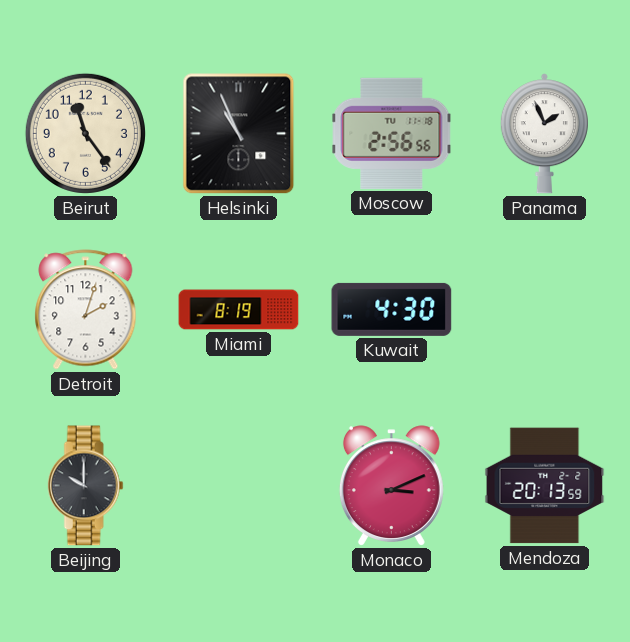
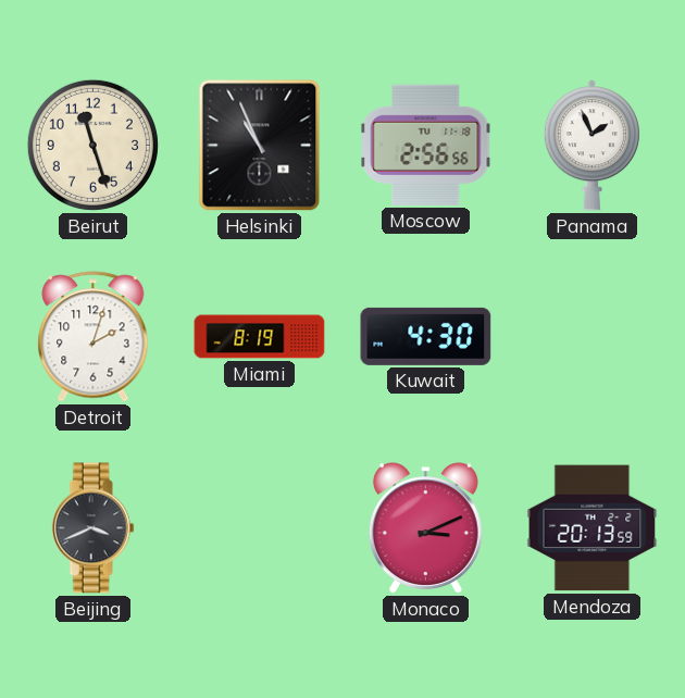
Beirut: 11:24 -> 11:27 (92, 145)
Beijing: 10:00 -> 3:41 (92, 528)
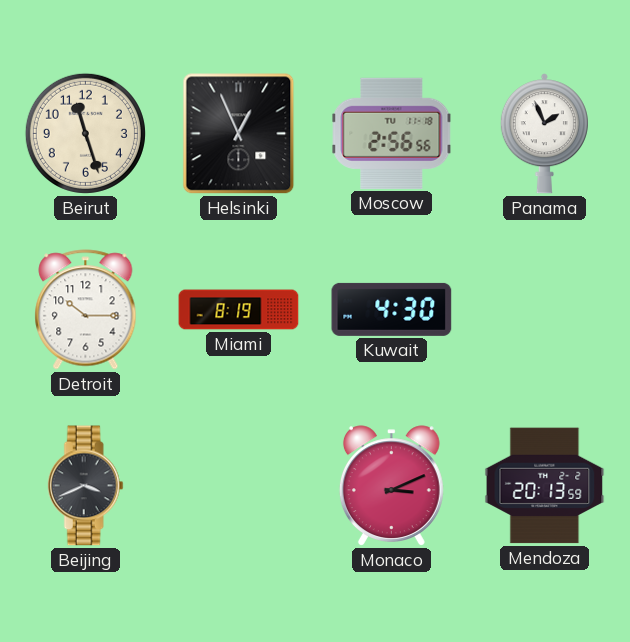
Helsinki: 10:56 -> 12:56 (239, 134)
Detroit: 2:03 -> 10:15 (86, 310)
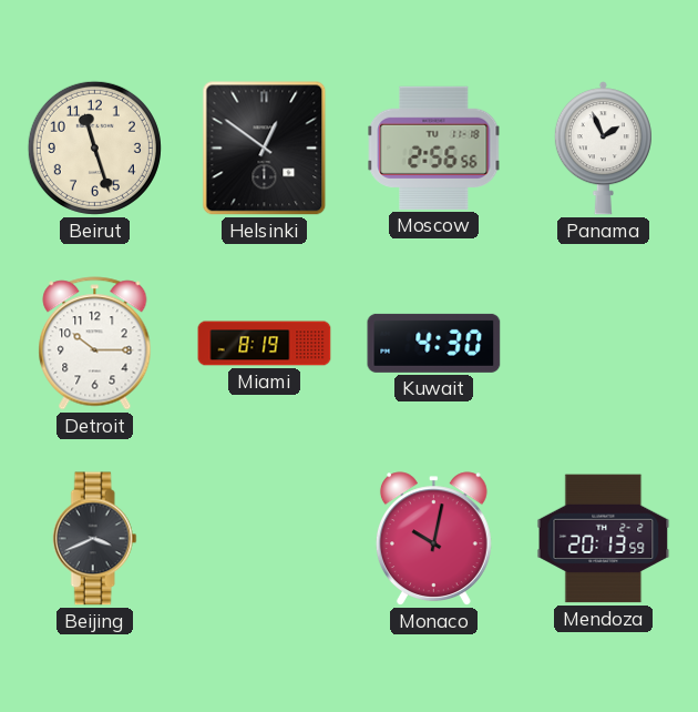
Helsinki: 12:56 -> 12:51 (265, 149)
Monaco: 3:11 -> 10:02 (433, 539)
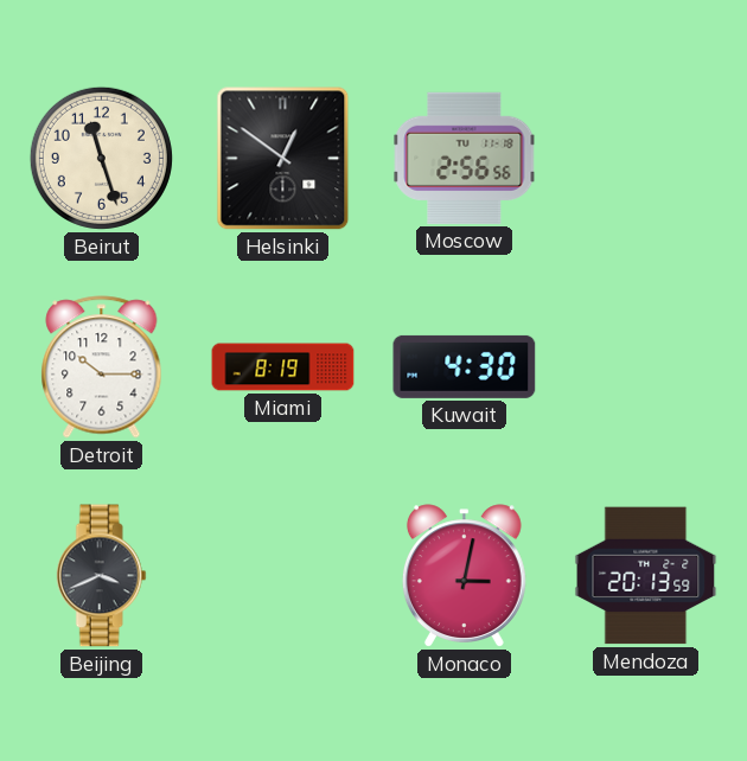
Panama: 1:56 -> none (603, 149)
Monaco: 10:02 -> 3:02 (464, 576)
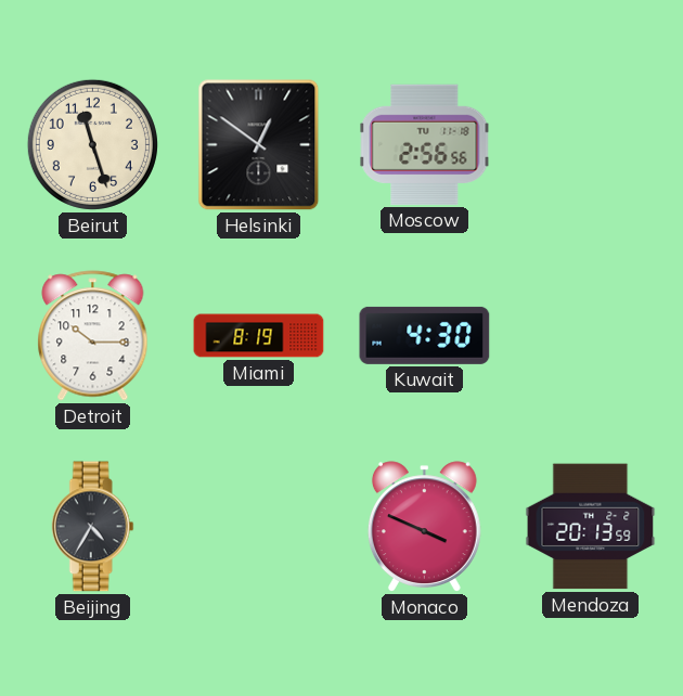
Beijing: 3:41 -> 4:35 (92, 527)
Monaco: 3:02 -> 3:49 (424, 527)
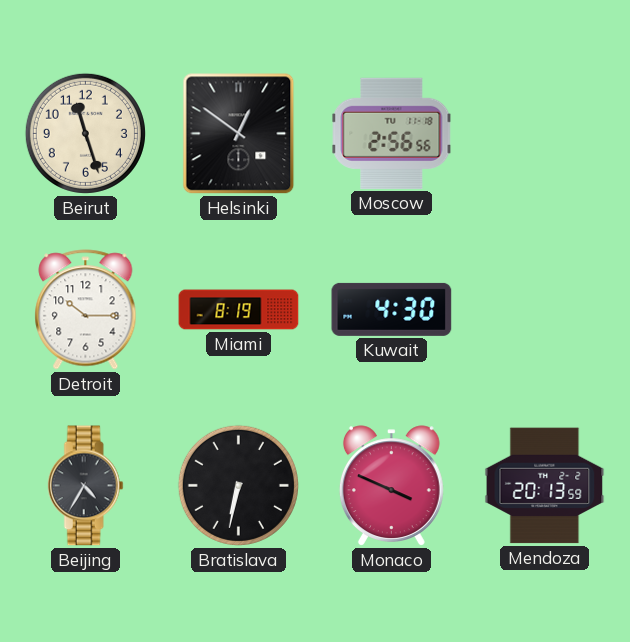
Bratislava: none -> 6:32 (238, 485)
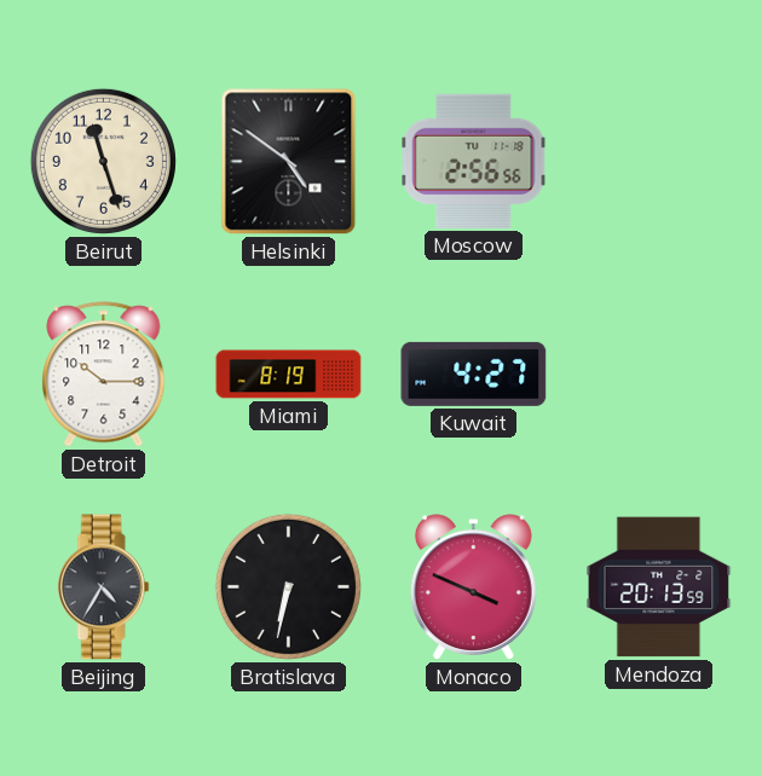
Helsinki: 12:51 -> 4:51 (289, 162)
Kuwait: 4:30 -> 4:27 (474, 373)
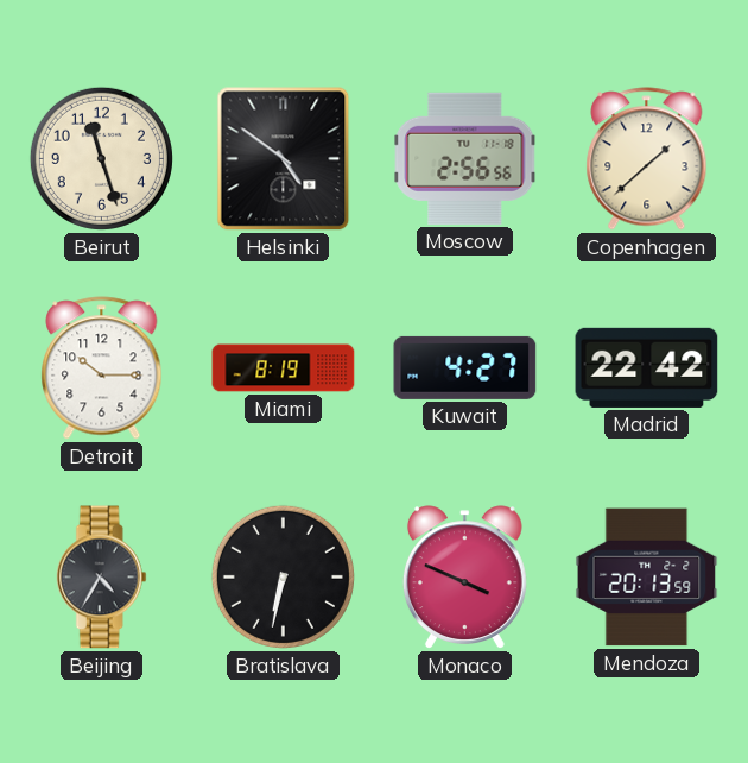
Copenhagen: none -> 1:38 (647, 159)
Madrid: none -> 22:42 (647, 367)
